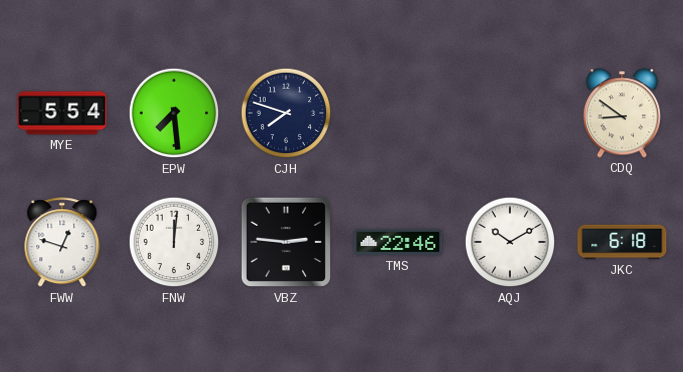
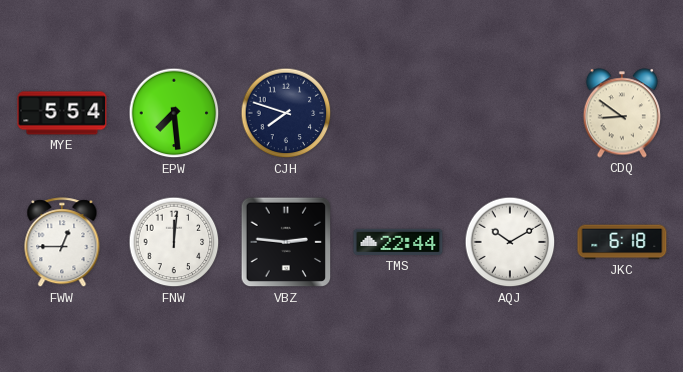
FWW: 12:48 -> 12:45 (62, 243)
TMS: 22:46 -> 22:44 (398, 242)
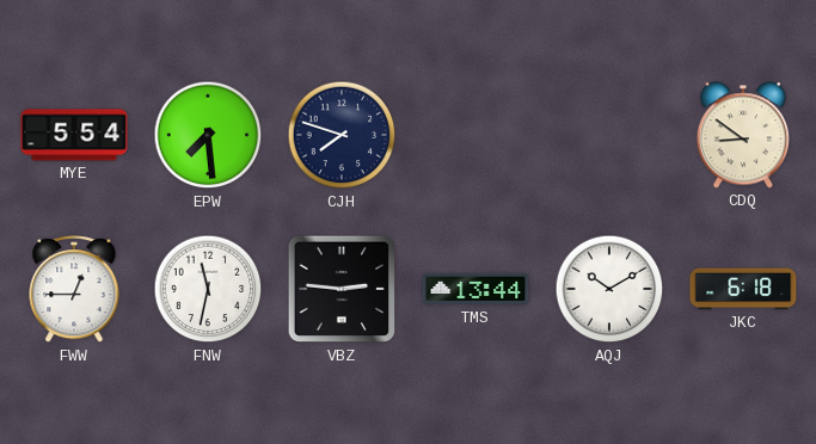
FNW: 12:01 -> 11:32 (208, 289)
TMS: 22:44 -> 13:44 (476, 289)
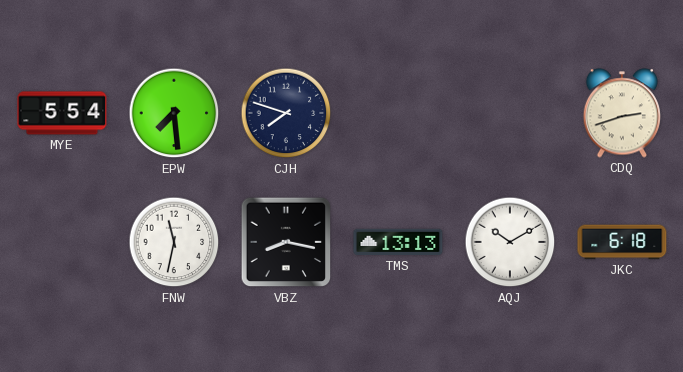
CDQ: 8:51 -> 2:42 (622, 113)
FWW: 12:45 -> none (74, 290)
VBZ: 2:46 -> 8:17 (286, 242)
TMS: 13:44 -> 13:13 (398, 242)
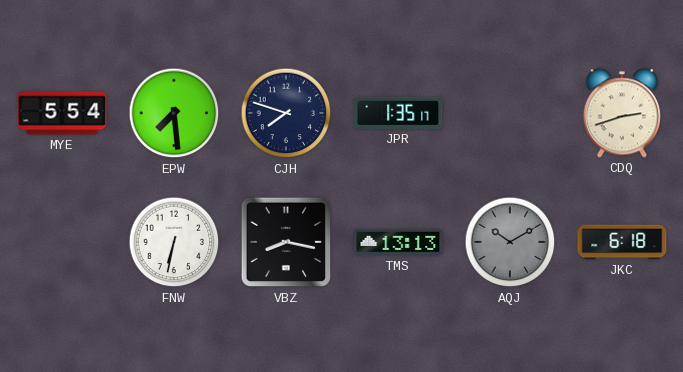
JPR: none -> 1:35 (398, 113)
FNW: 11:32 -> 6:32 (174, 242)
AQJ dial: white -> grey (510, 242)
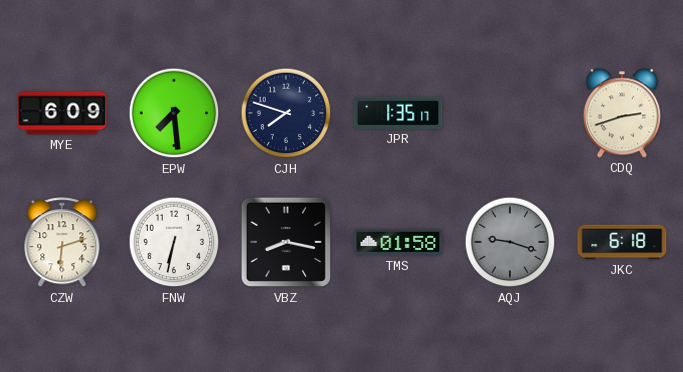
MYE: 5:54 -> 6:09 (62, 113)
CZW: none -> 6:12 (62, 243)
TMS: 13:13 -> 01:58 (398, 242)
AQJ: 10:10 -> 9:18 (510, 242)
